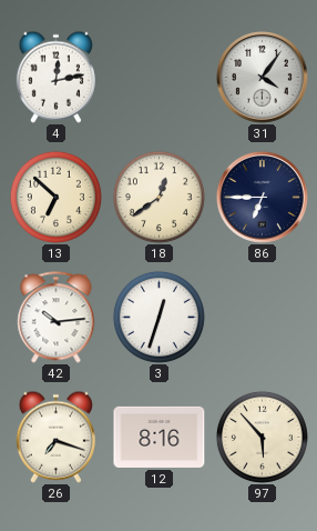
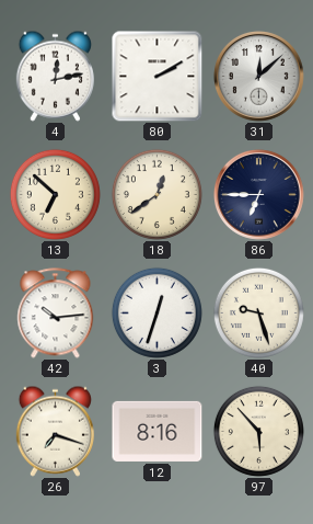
80: none -> 2:10 (156, 76)
31: 4:06 -> 12:08 (259, 77)
40: none -> 9:27 (258, 312)
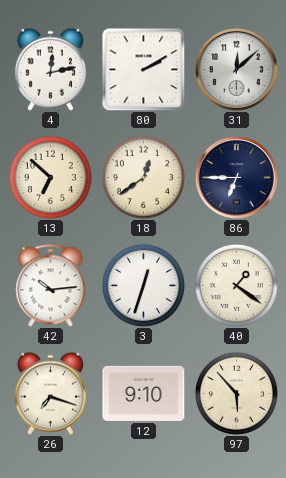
40: 9:27 -> 1:21 (236, 285)
12: 8:16 -> 9:10 (144, 393)
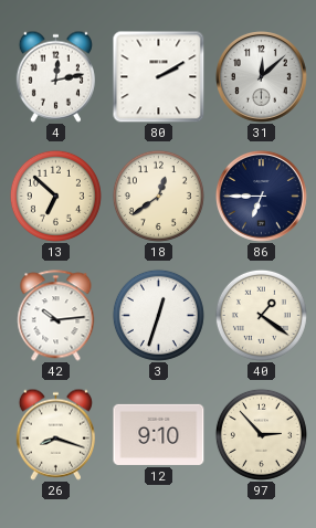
26: 7:18 -> 8:18 (55, 434)
97: 5:53 -> 2:53 (261, 434)
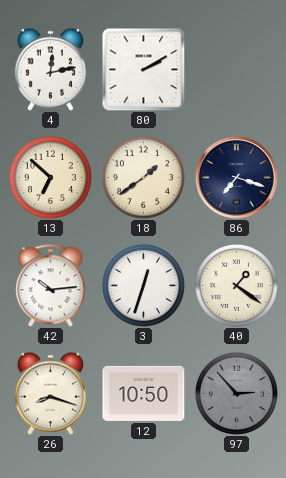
31: 12:08 -> none (262, 77)
18: 12:39 -> 1:39 (143, 177)
86: 6:45 -> 7:18 (237, 178)
12: 9:10 -> 10:50 (144, 393)
97 dial: cream -> grey (236, 393)
